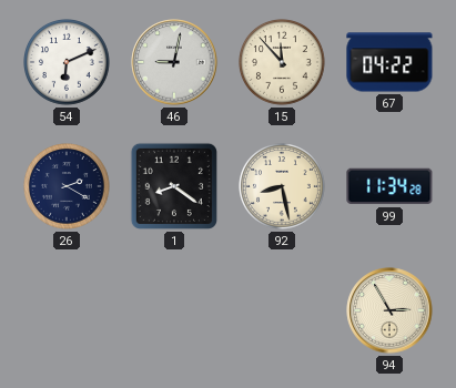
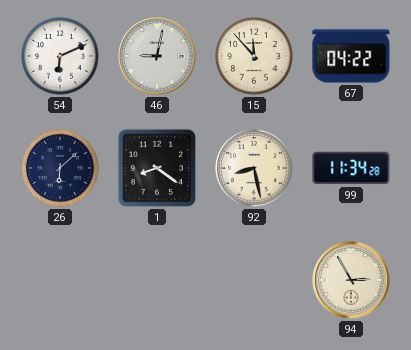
26: 2:20 -> 6:08 (61, 169)
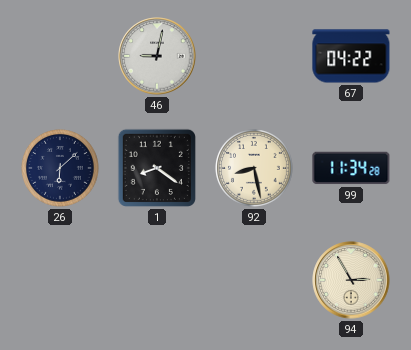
54: 6:11 -> none (61, 57)
15: 11:53 -> none (255, 57)
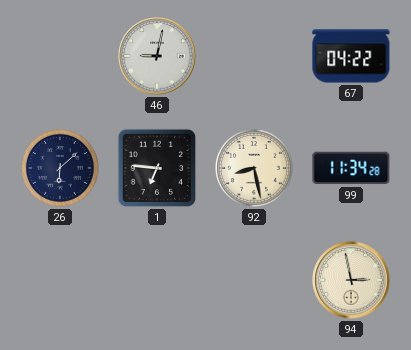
1: 8:21 -> 6:46 (157, 168)
94: 2:55 -> 2:58 (351, 280)
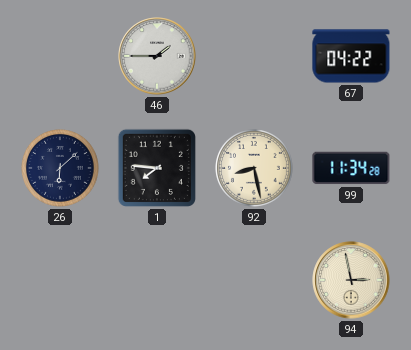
46: 9:02 -> 1:45 (157, 56)
1: 6:46 -> 7:46 (157, 168)
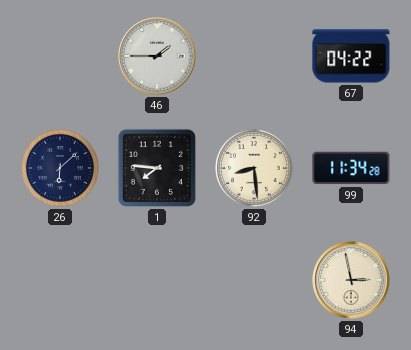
92: 8:28 -> 8:29 (255, 169)
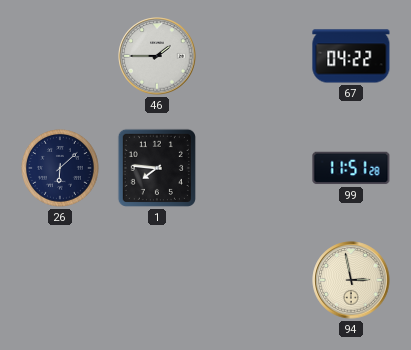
92: 8:29 -> none (255, 169)
99: 11:34 -> 11:51 (351, 168)
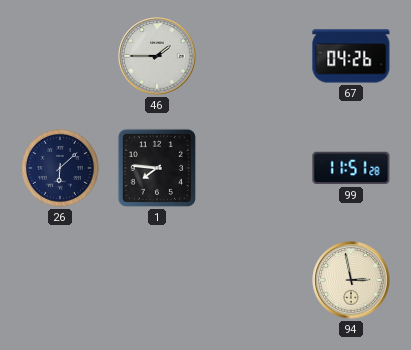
67: 04:22 -> 04:26 (351, 56)
